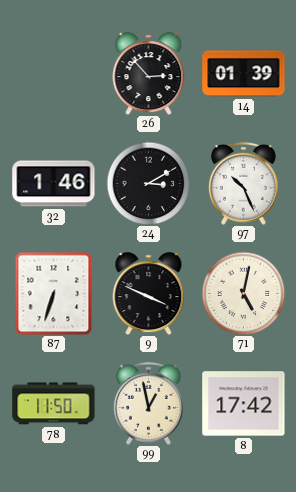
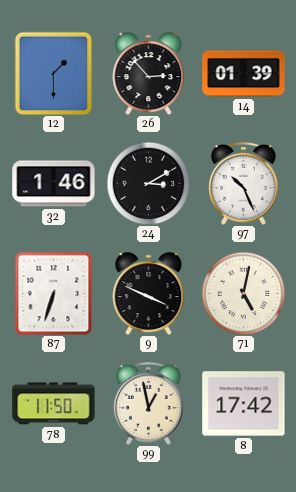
12: none -> 1:30 (54, 73)
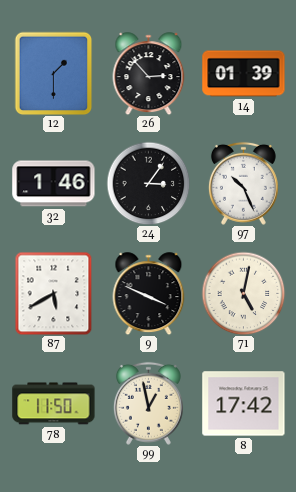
24: 3:10 -> 3:06 (148, 183)
87: 6:33 -> 5:40 (54, 293)
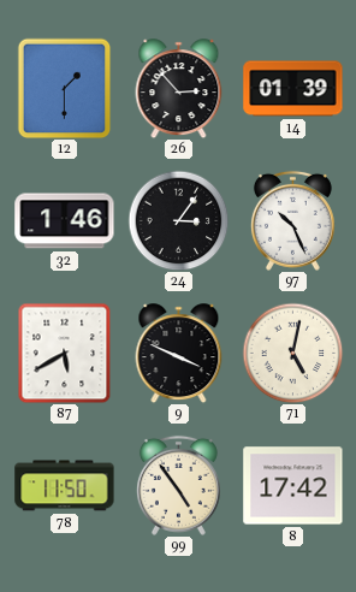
99: 12:58 -> 4:54 (178, 485)
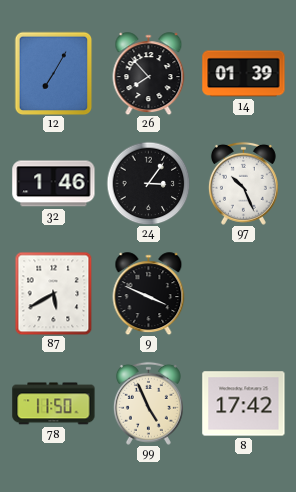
12: 1:30 -> 7:05 (54, 73)
26: 2:53 -> 7:53 (149, 74)
71: 5:02 -> none (292, 353)
99: 4:54 -> 4:56 (148, 403)
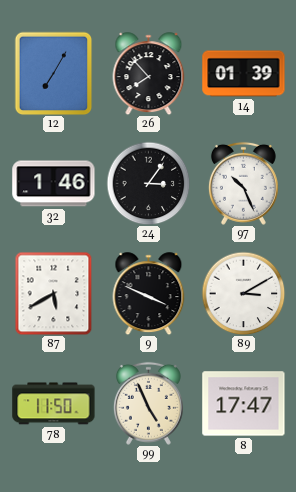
89: none -> 3:10 (243, 293)
8: 17:42 -> 17:47 (244, 404)
